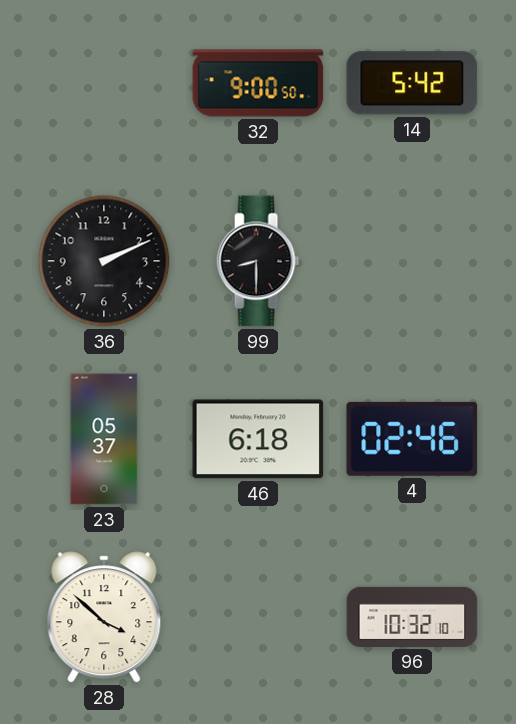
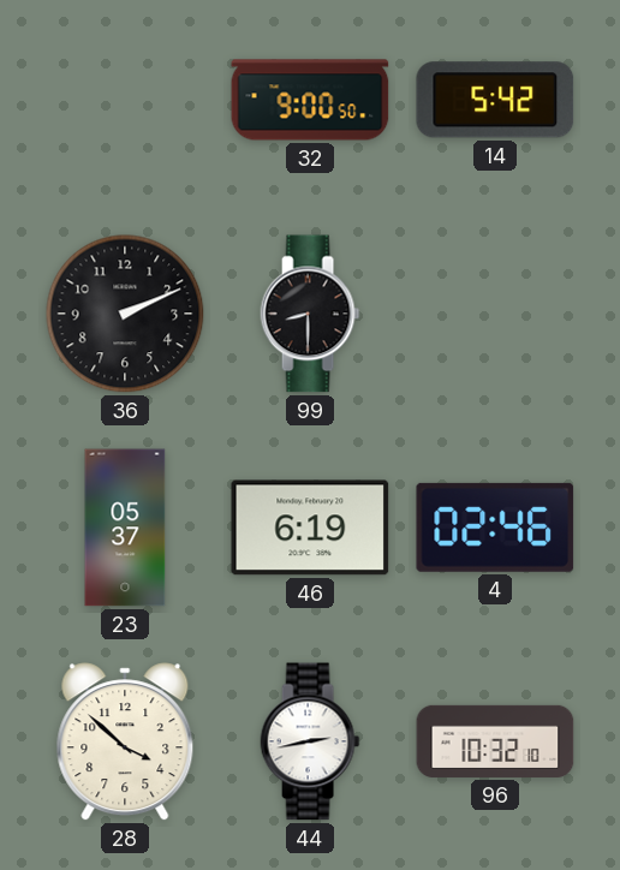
46: 6:18 -> 6:19 (310, 528)
44: none -> 2:43 (310, 741)
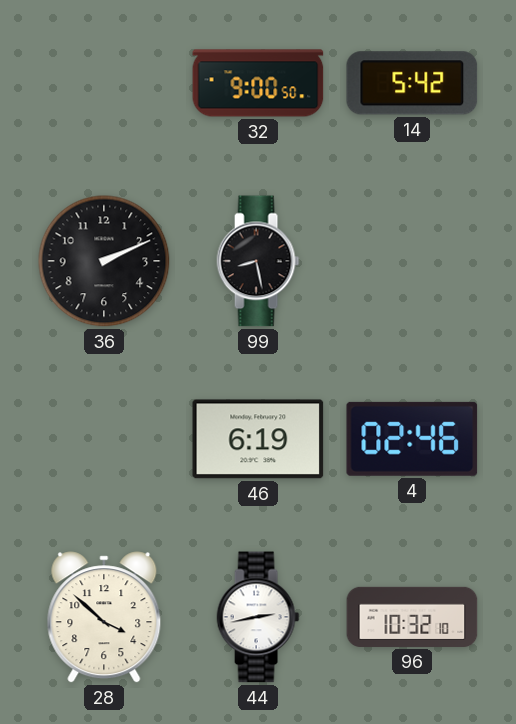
99: 8:30 -> 8:28 (258, 261)
23: 05:37 -> none (125, 528)
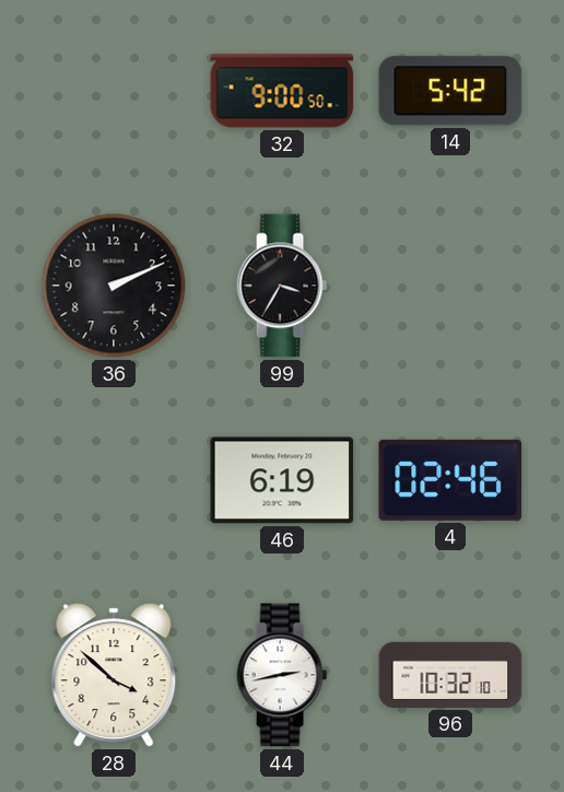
99: 8:28 -> 3:35 (282, 286)
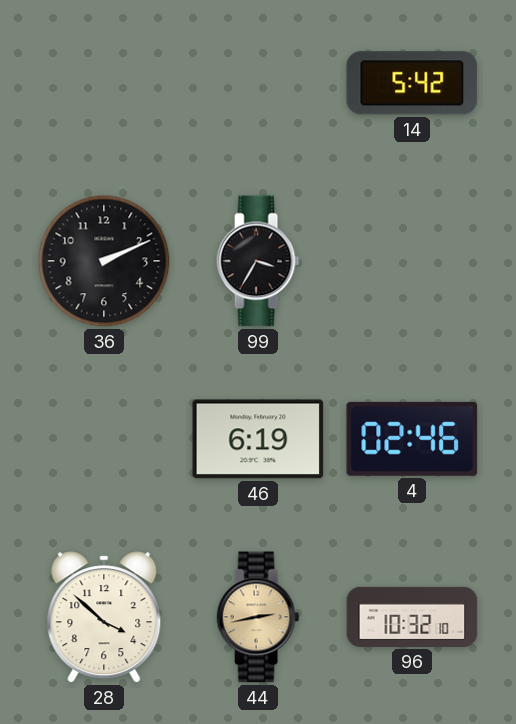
32: 9:00 -> none (282, 91)
44 dial: white -> champagne (258, 617)
